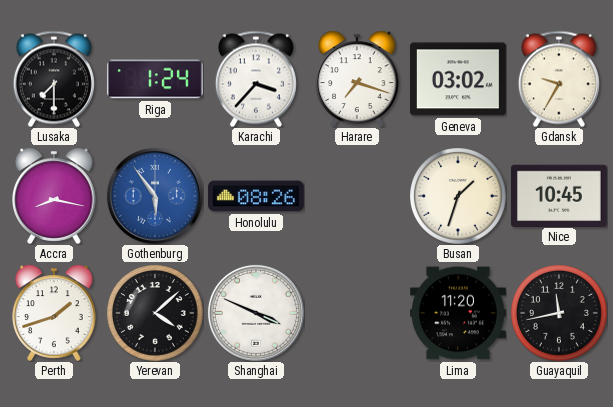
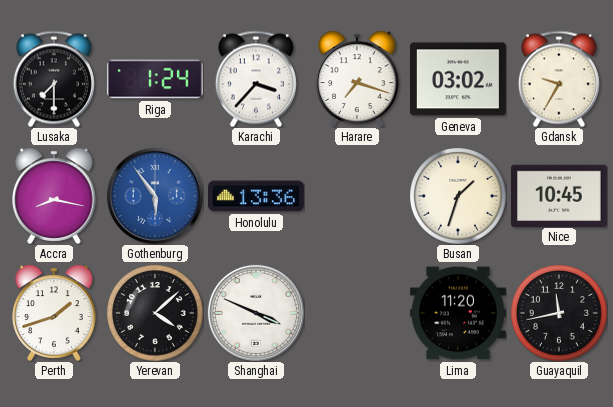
Honolulu: 08:26 -> 13:36 (256, 196)
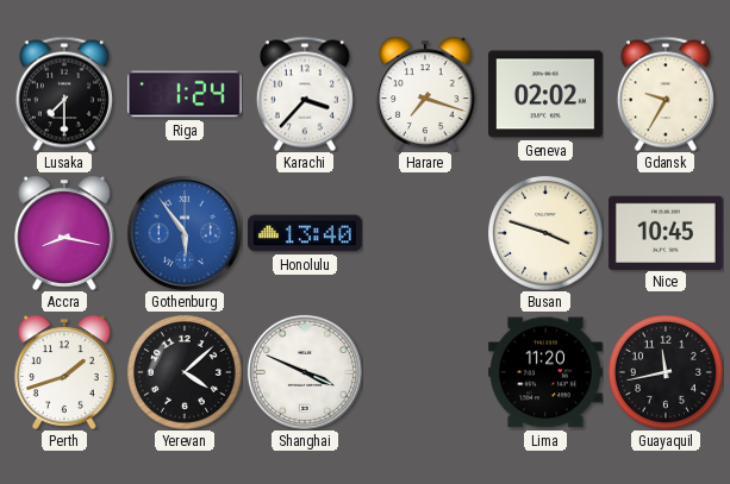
Geneva: 03:02 -> 02:02 (545, 94)
Honolulu: 13:36 -> 13:40 (305, 233)
Busan: 1:33 -> 3:48 (545, 233)
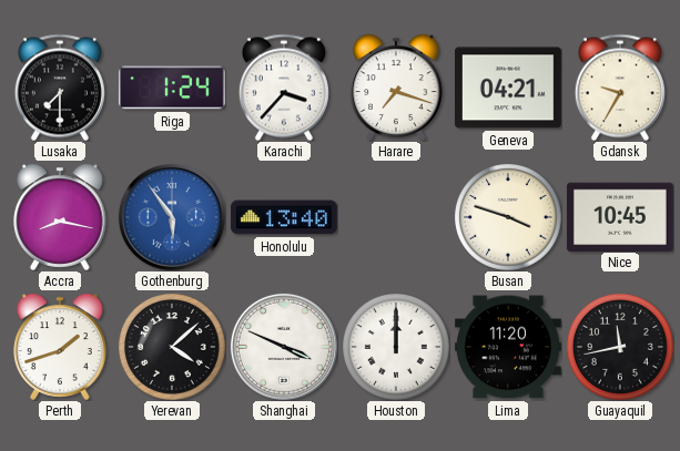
Geneva: 02:02 -> 04:21 (508, 88)
Houston: none -> 12:00 (396, 347)
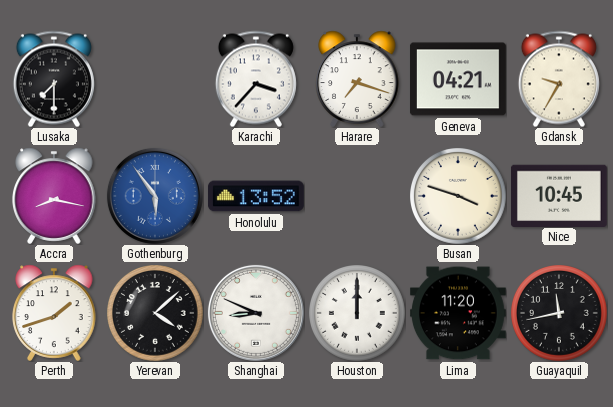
Riga: 1:24 -> none (172, 88)
Honolulu: 13:40 -> 13:52 (256, 196)
Shanghai: 3:49 -> 8:49 (256, 313)
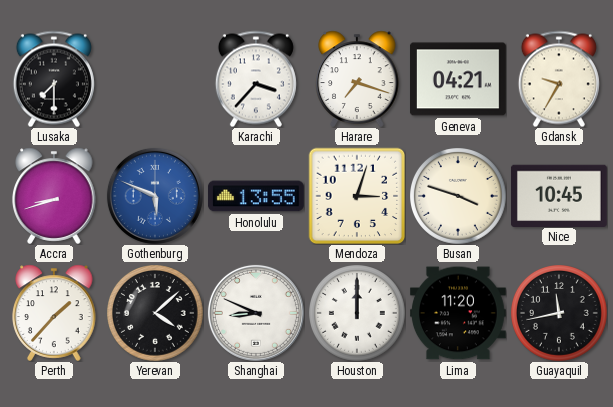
Accra: 8:17 -> 8:42 (54, 196)
Gothenburg: 5:54 -> 5:49 (155, 196)
Honolulu: 13:52 -> 13:55 (256, 196)
Mendoza: none -> 3:03 (357, 196)
Perth: 1:42 -> 1:37 (54, 313)
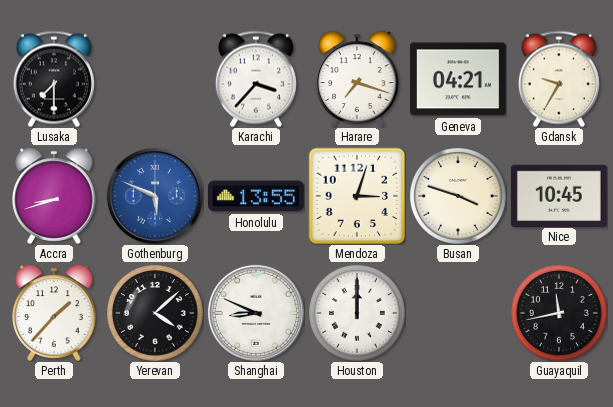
Lima: 11:20 -> none (458, 313)
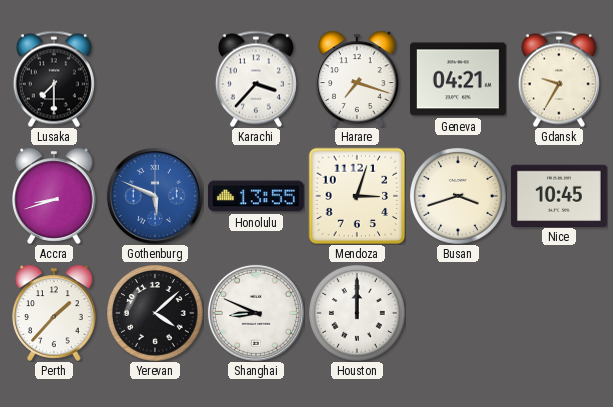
Busan: 3:48 -> 3:42 (458, 196)
Guayaquil: 11:43 -> none (559, 313)
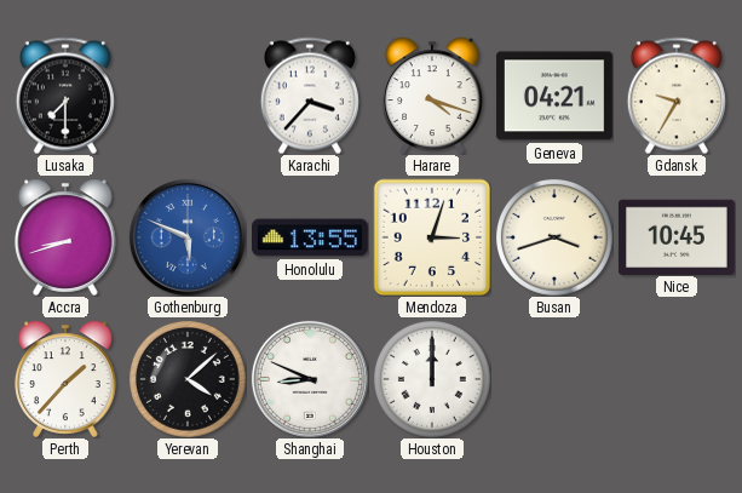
Harare: 7:18 -> 4:18 (432, 96)
